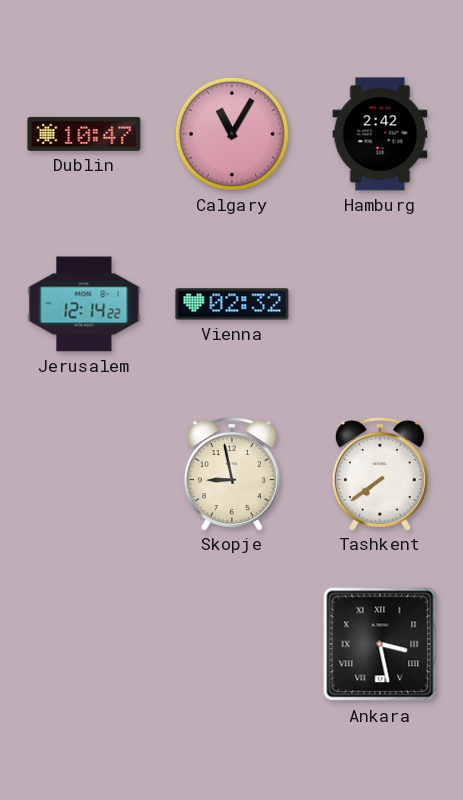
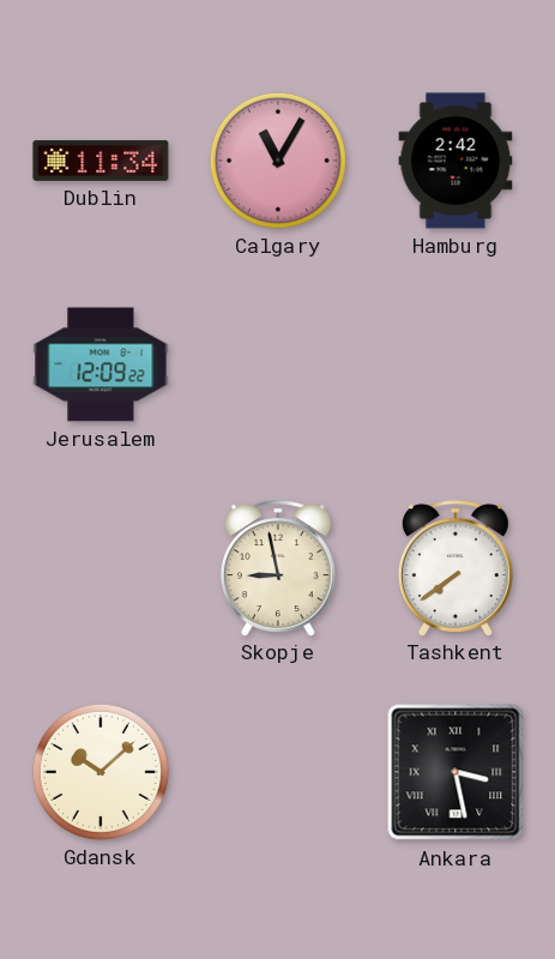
Dublin: 10:47 -> 11:34 (101, 161)
Jerusalem: 12:14 -> 12:09 (101, 364)
Vienna: 02:32 -> none (232, 304)
Gdansk: none -> 10:08 (101, 772)
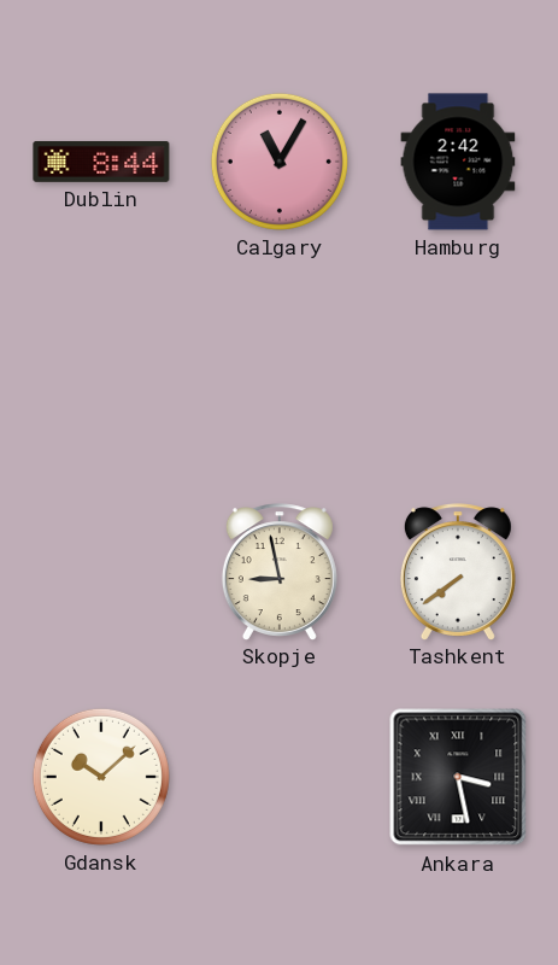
Dublin: 11:34 -> 8:44 (101, 162)
Jerusalem: 12:09 -> none (101, 364)
